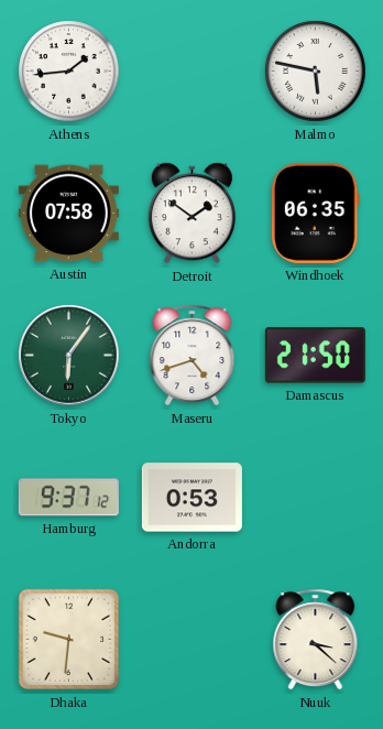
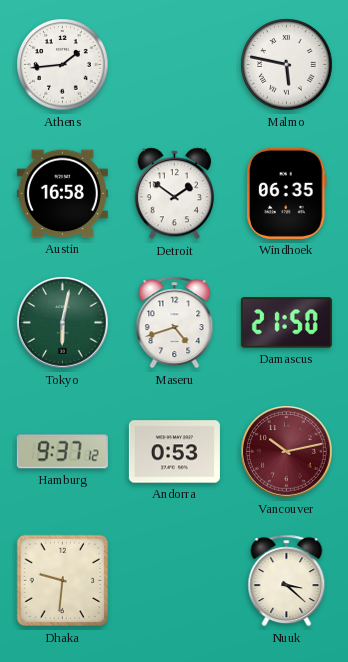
Austin: 07:58 -> 16:58 (62, 194)
Tokyo: 6:06 -> 6:02 (63, 323)
Vancouver: none -> 10:13 (287, 452)
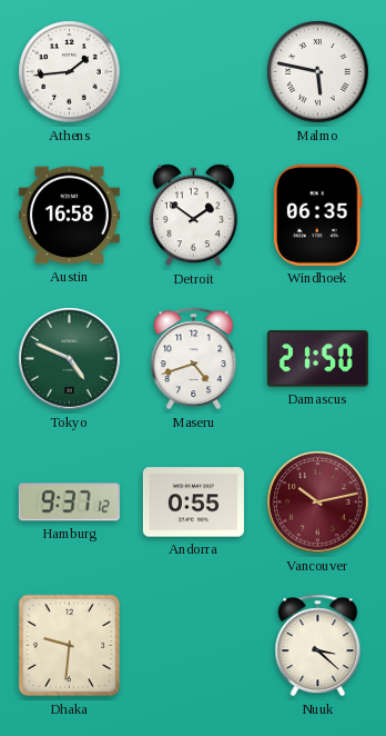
Tokyo: 6:02 -> 4:49 (70, 359)
Andorra: 0:53 -> 0:55 (193, 503)
